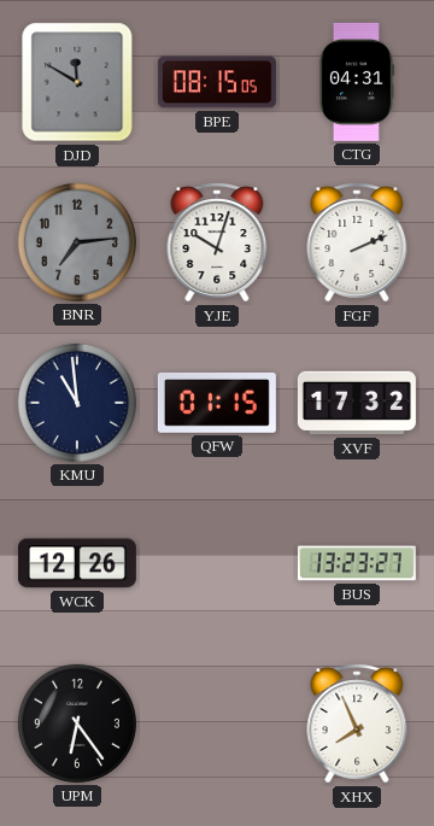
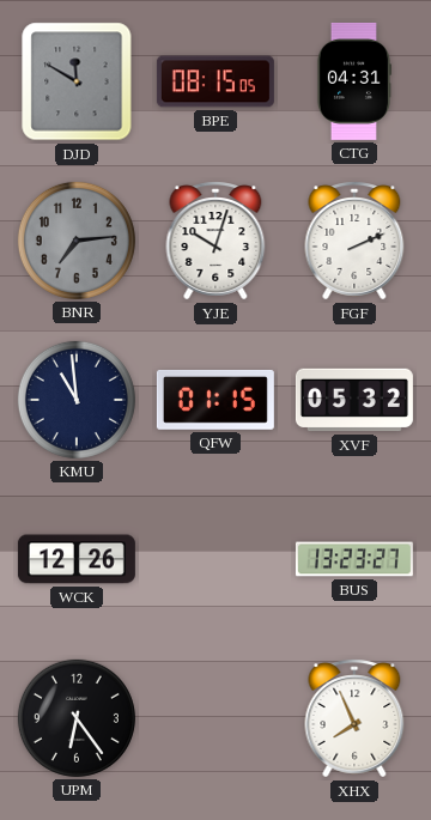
XVF: 17:32 -> 05:32 (354, 400)
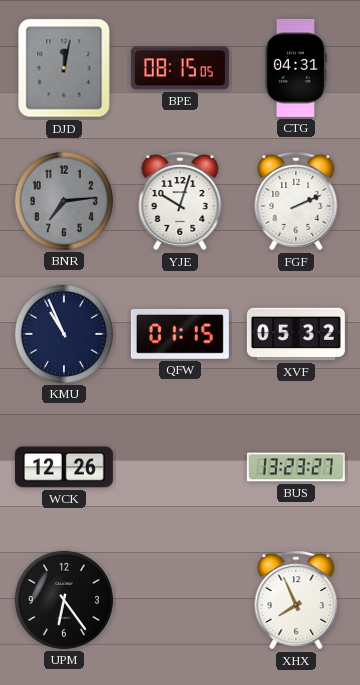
DJD: 11:50 -> 12:02 (64, 68)
KMU: 10:59 -> 10:56 (64, 334)
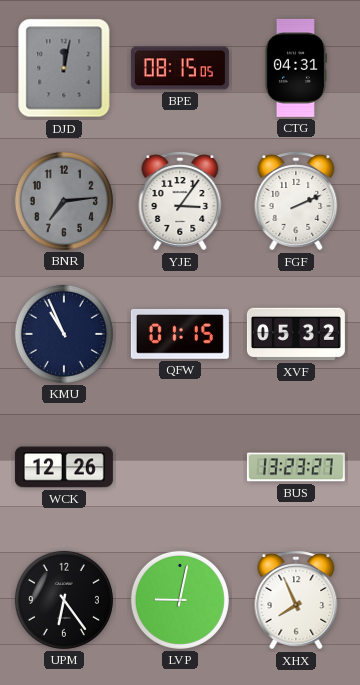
YJE: 10:03 -> 3:06 (180, 201)
LVP: none -> 9:02 (180, 600)
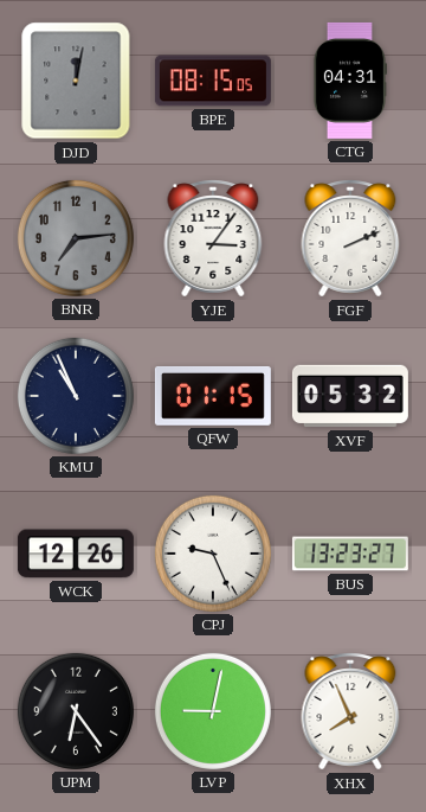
CPJ: none -> 9:26 (213, 554)
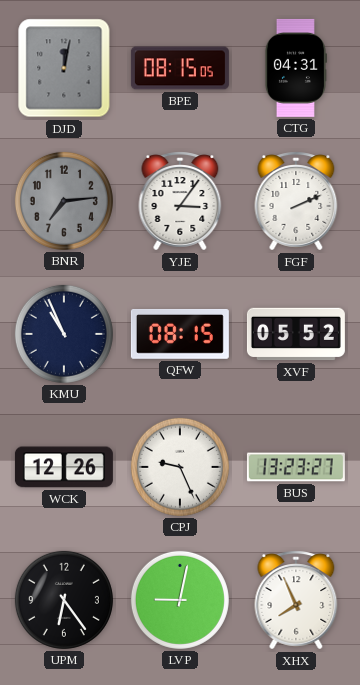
QFW: 01:15 -> 08:15 (180, 334)
XVF: 05:32 -> 05:52 (296, 334)
